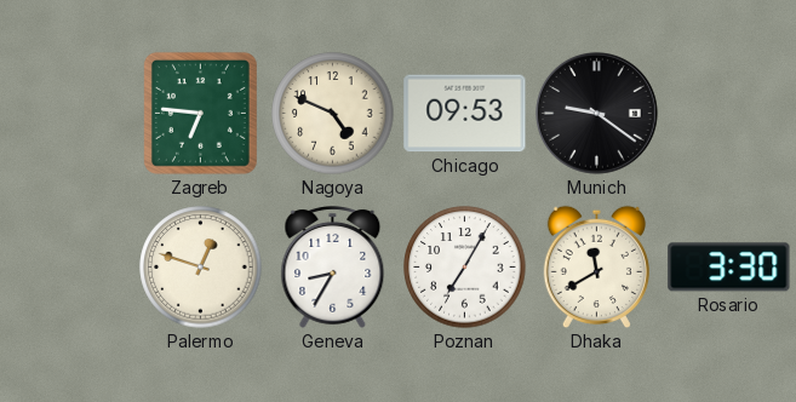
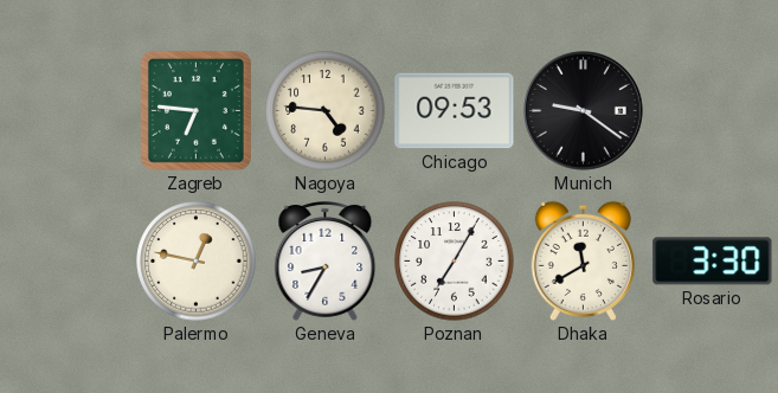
Nagoya: 4:49 -> 4:46 (326, 111)
Palermo: 12:48 -> 12:47 (197, 262)
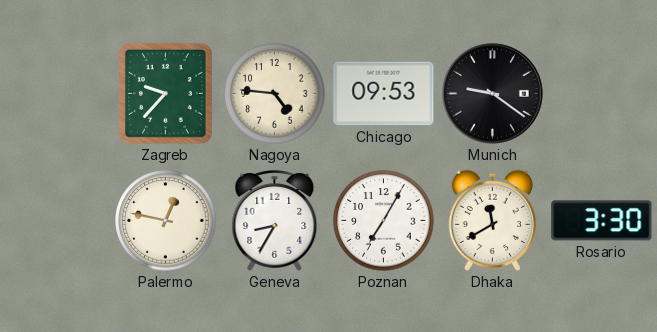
Zagreb: 6:46 -> 9:37 (165, 93)
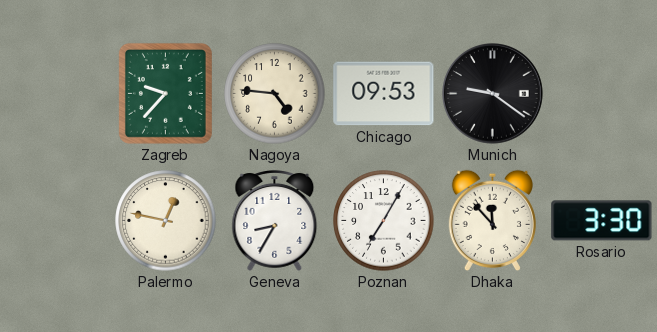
Dhaka: 11:40 -> 11:53 (492, 221)
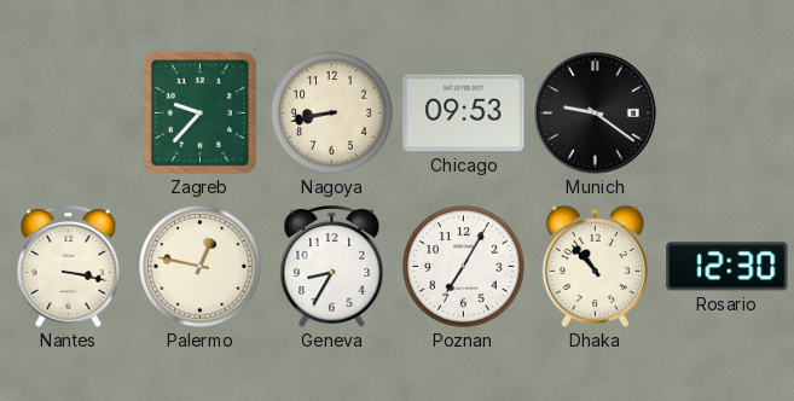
Nagoya: 4:46 -> 8:43 (332, 114)
Nantes: none -> 3:17 (69, 266)
Dhaka: 11:53 -> 10:53 (595, 267)
Rosario: 3:30 -> 12:30 (728, 267)
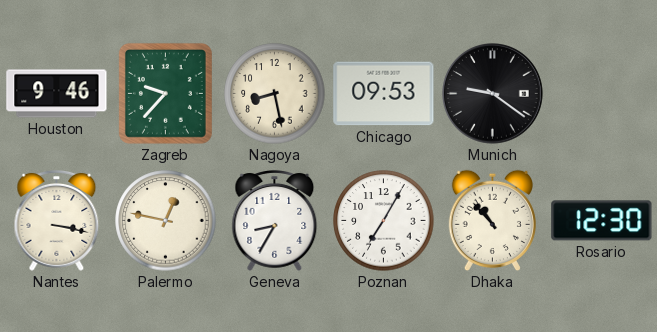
Houston: none -> 9:46 (57, 94)
Nagoya: 8:43 -> 8:28 (275, 94)
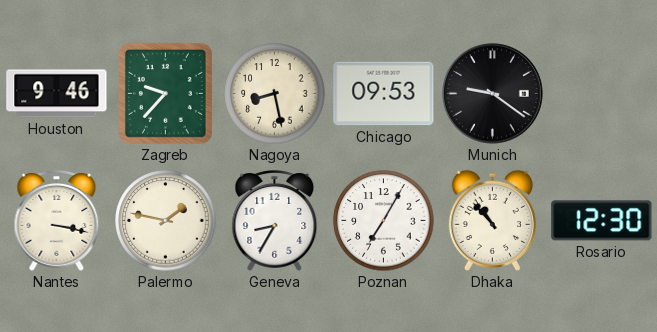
Palermo: 12:47 -> 1:47 (166, 221)
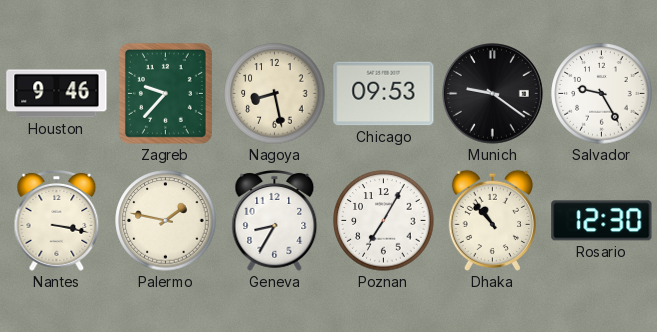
Salvador: none -> 9:25 (602, 94)
